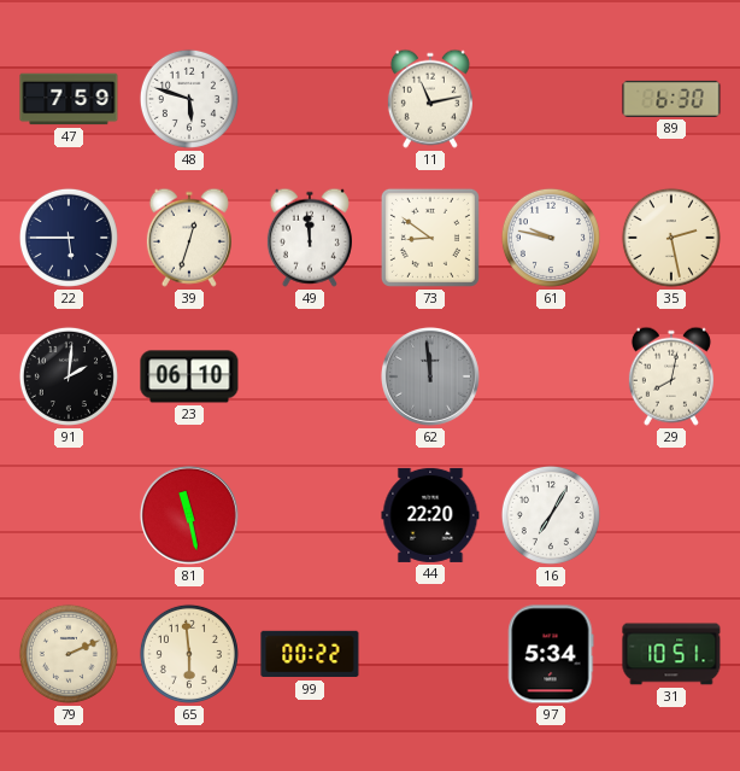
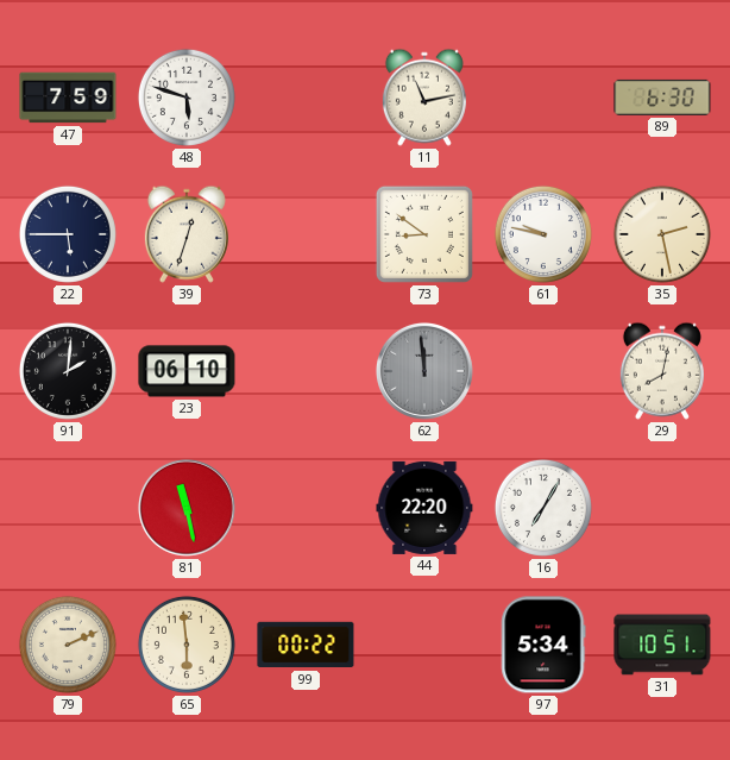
49: 11:59 -> none (310, 238)
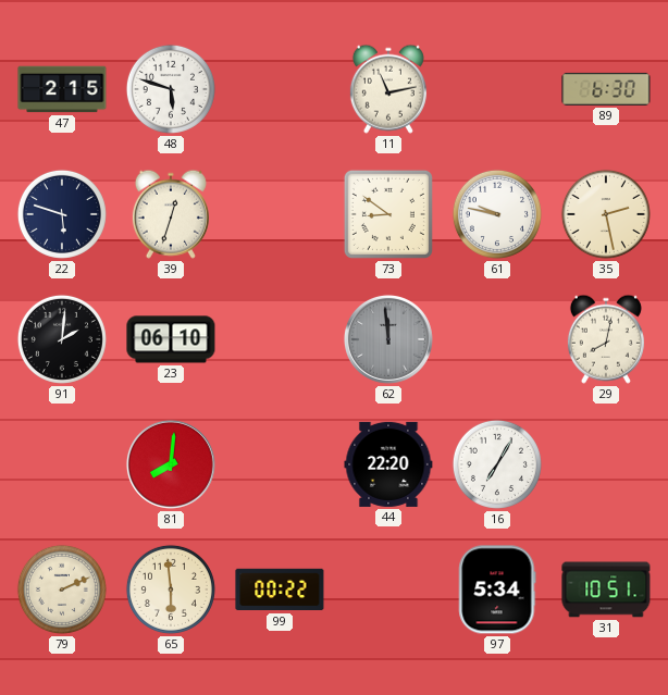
47: 7:59 -> 2:15 (62, 89)
22: 5:45 -> 5:48 (62, 214)
81: 11:28 -> 8:01 (171, 464)
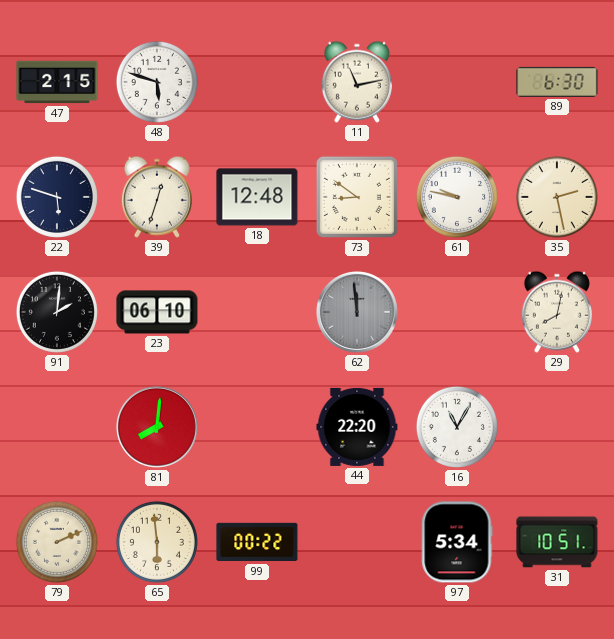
18: none -> 12:48 (257, 197)
16: 7:05 -> 11:05 (457, 427)
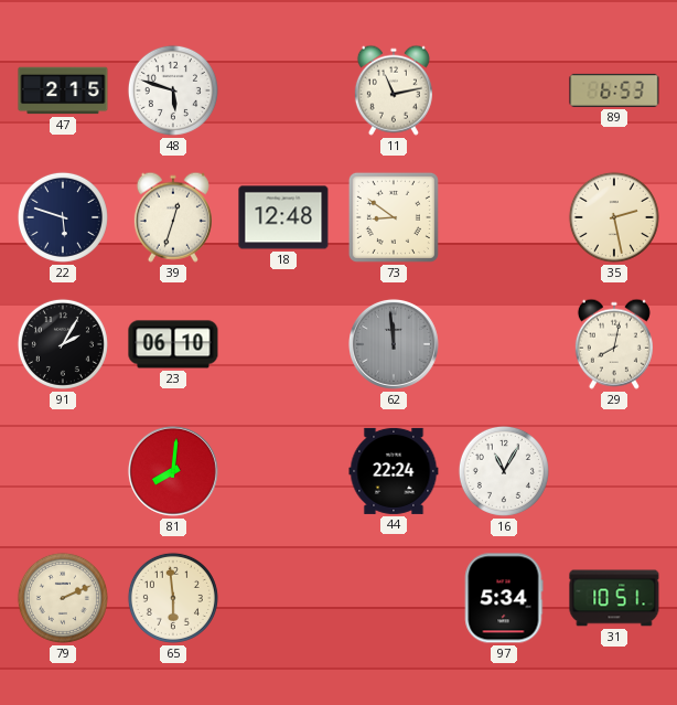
89: 6:30 -> 6:53 (614, 90)
61: 9:47 -> none (457, 197)
91: 2:01 -> 2:05 (63, 344)
44: 22:20 -> 22:24 (394, 471)
99: 00:22 -> none (257, 542)
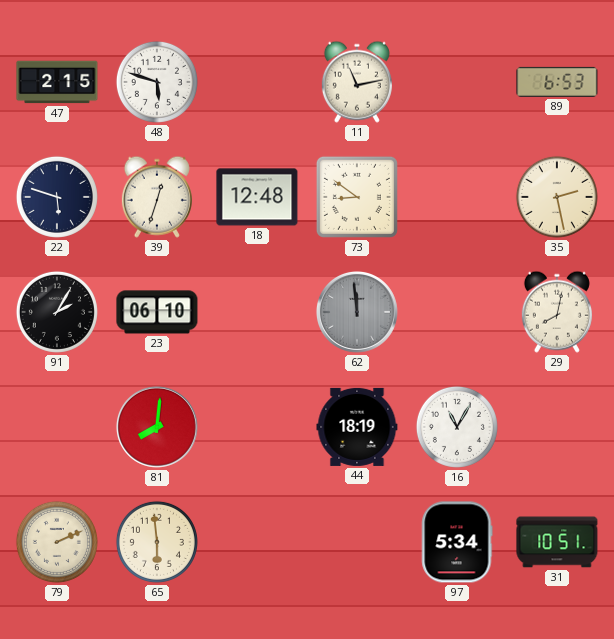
44: 22:24 -> 18:19 (357, 427)
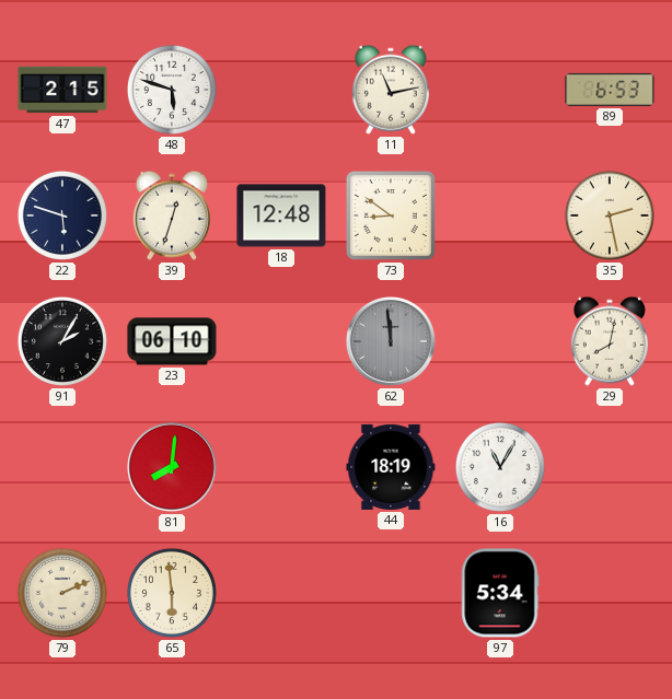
31: 10:51 -> none (557, 542)
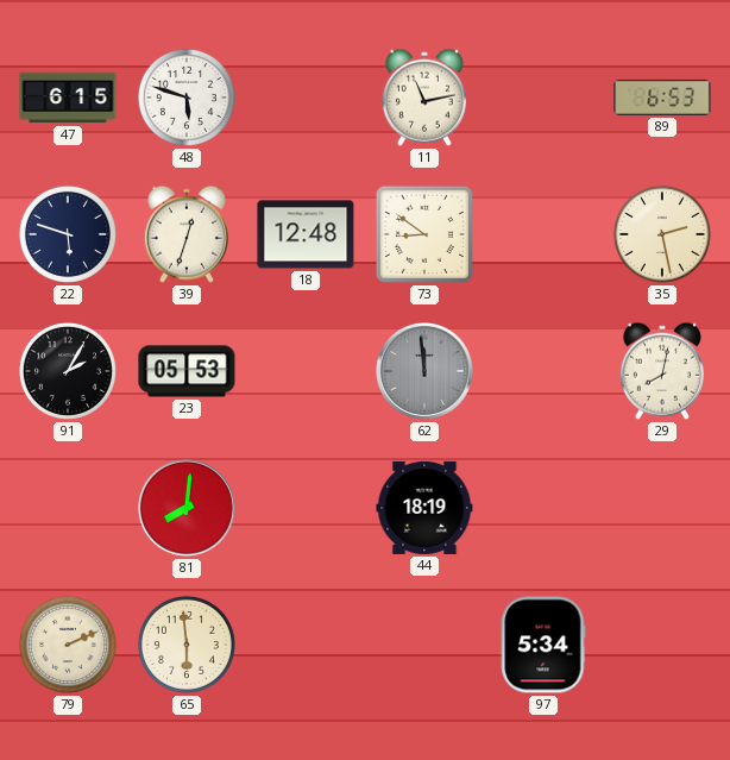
47: 2:15 -> 6:15 (68, 98)
23: 06:10 -> 05:53 (187, 371)
16: 11:05 -> none (500, 467)
